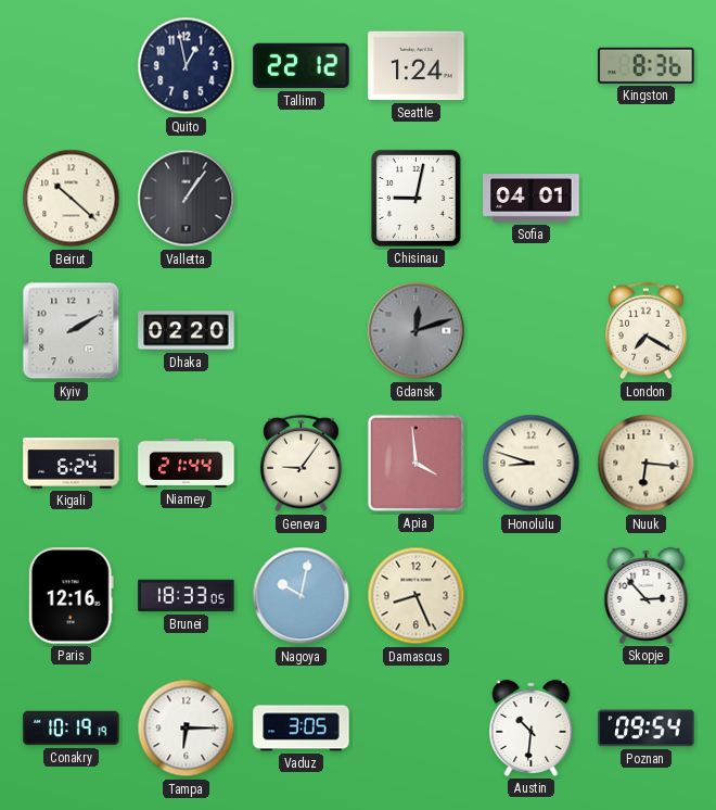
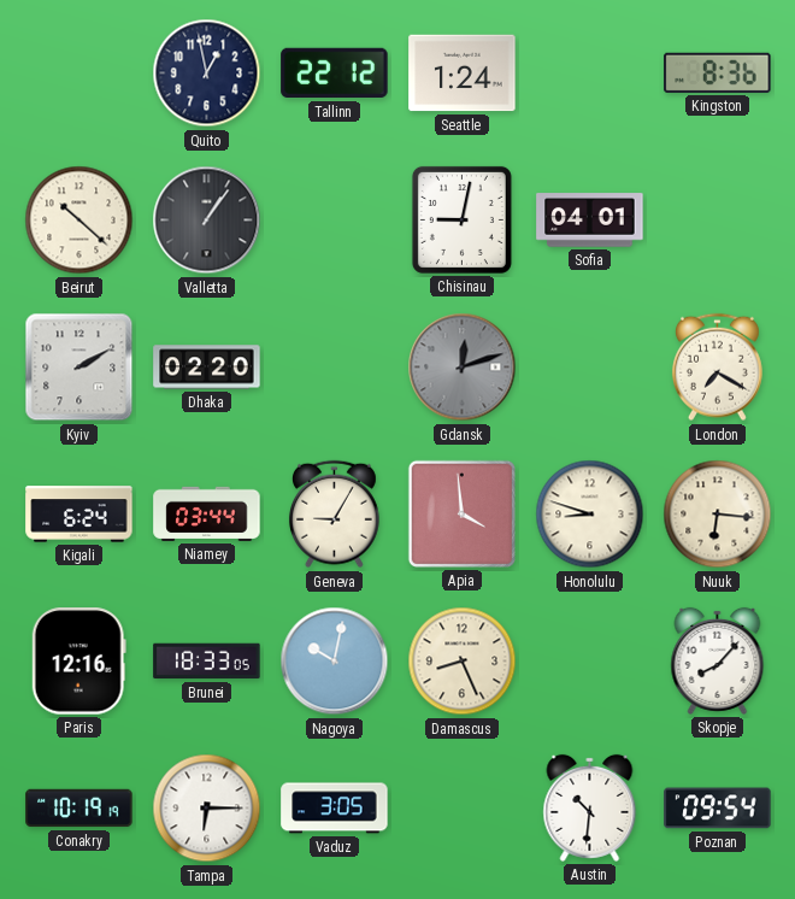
Niamey: 21:44 -> 03:44 (207, 513)
Geneva: 9:06 -> 9:05 (334, 515)
Skopje: 2:53 -> 8:07 (718, 660)
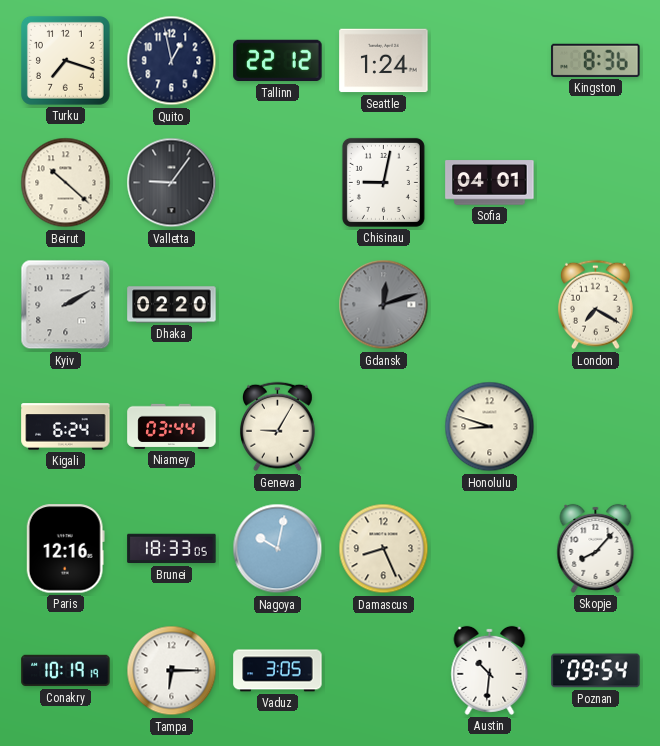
Turku: none -> 7:18 (65, 60)
Valletta: 1:06 -> 9:06 (172, 183)
Apia: 3:59 -> none (461, 513)
Nuuk: 6:16 -> none (718, 515)
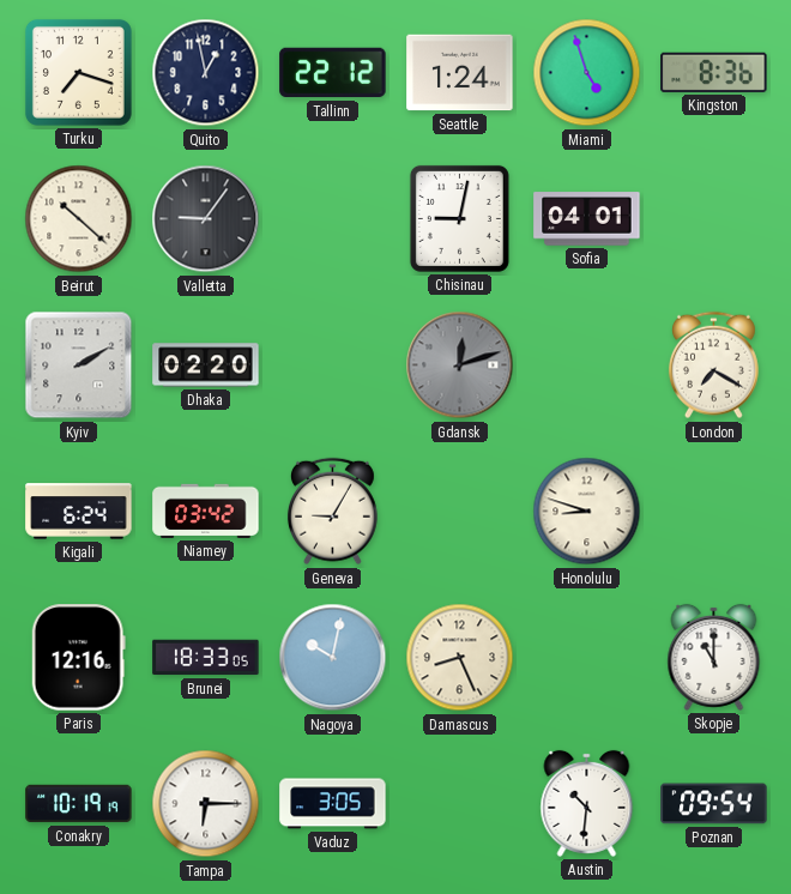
Miami: none -> 4:57 (587, 73)
Niamey: 03:44 -> 03:42 (206, 511)
Skopje: 8:07 -> 11:00 (714, 657)
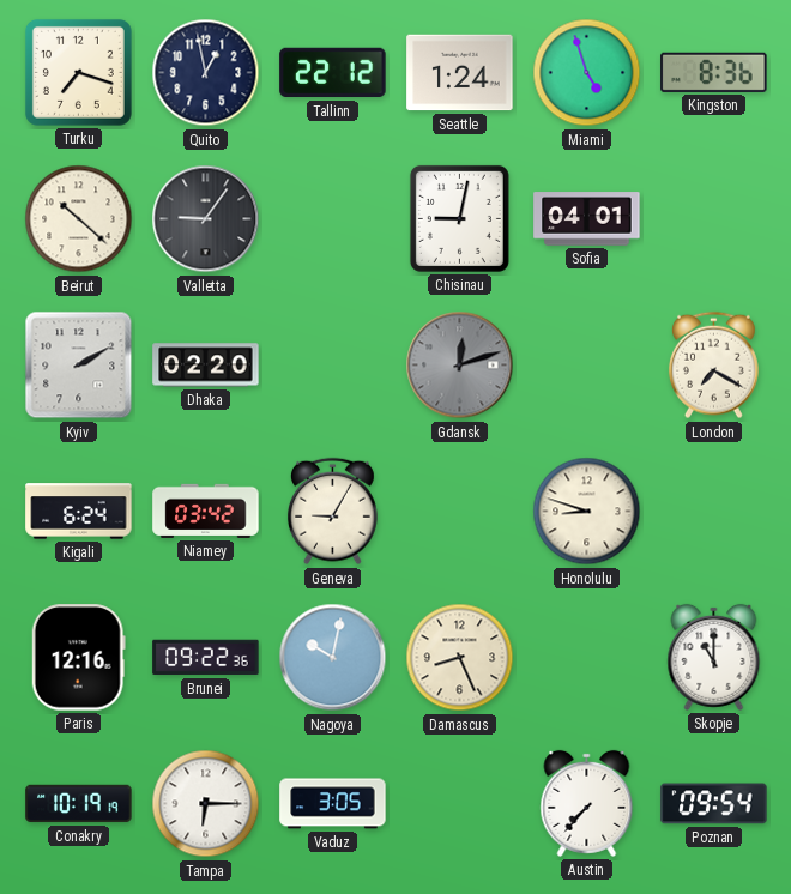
Brunei: 18:33 -> 09:22 (206, 658)
Austin: 10:31 -> 7:37 (587, 803)
